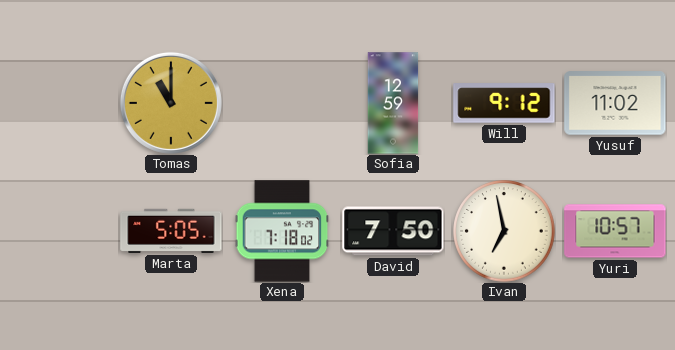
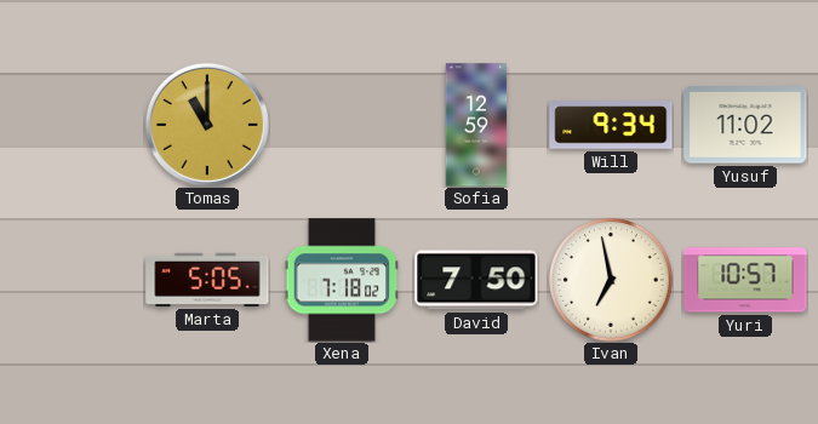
Will: 9:12 -> 9:34 (611, 125)
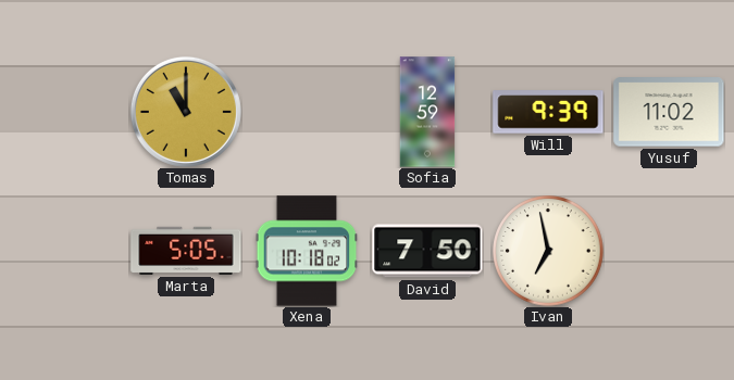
Will: 9:34 -> 9:39 (548, 112)
Xena: 7:18 -> 10:18 (307, 251)
Yuri: 10:57 -> none (745, 280)
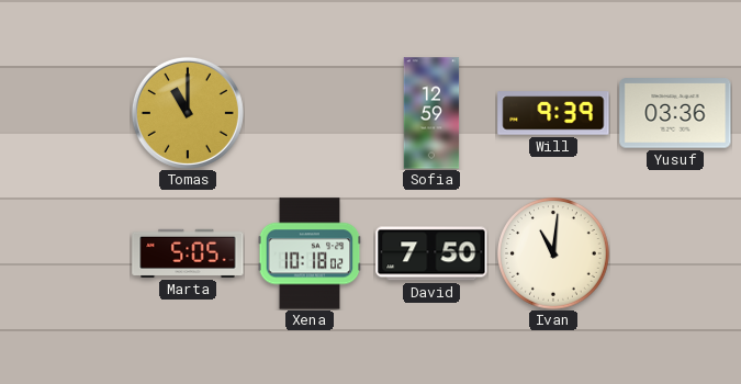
Yusuf: 11:02 -> 03:36 (675, 113)
Ivan: 6:58 -> 11:01 (553, 253)
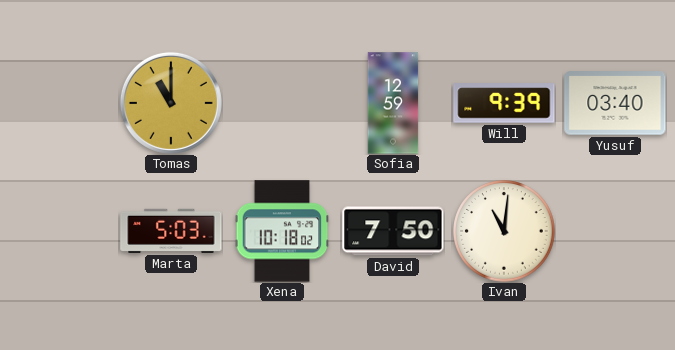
Yusuf: 03:36 -> 03:40 (615, 103)
Marta: 5:05 -> 5:03 (171, 231)
